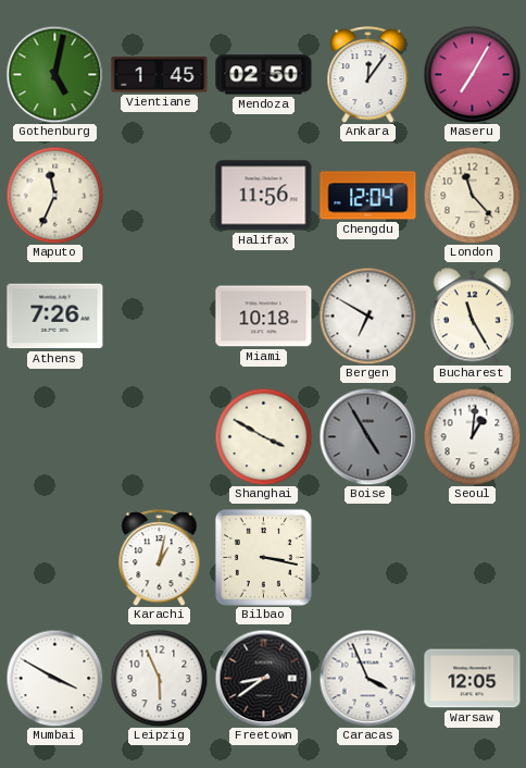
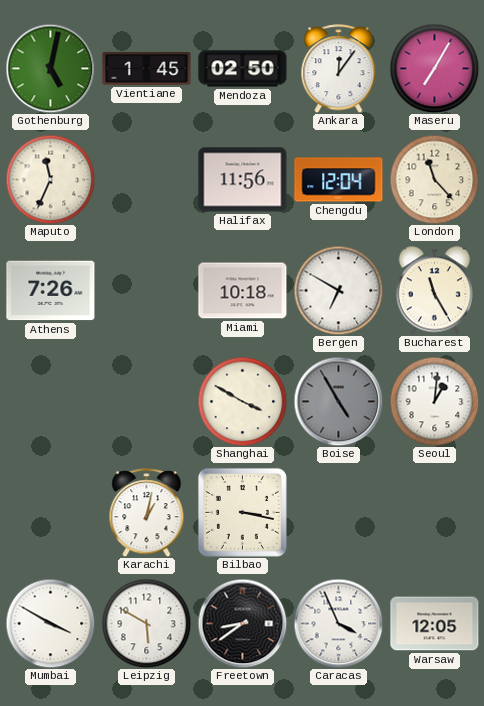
Leipzig: 5:56 -> 5:50 (146, 623)
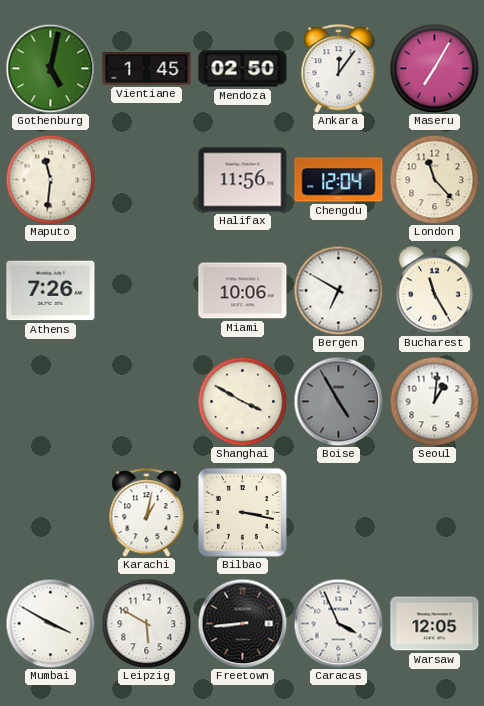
Maputo: 11:34 -> 11:31 (50, 179)
Miami: 10:18 -> 10:06 (243, 291)
Freetown: 8:39 -> 8:44 (242, 623)
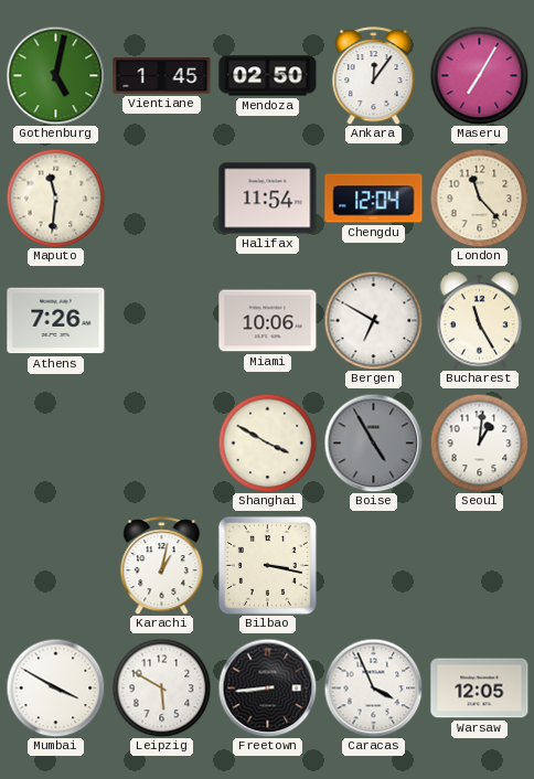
Halifax: 11:56 -> 11:54 (268, 199)
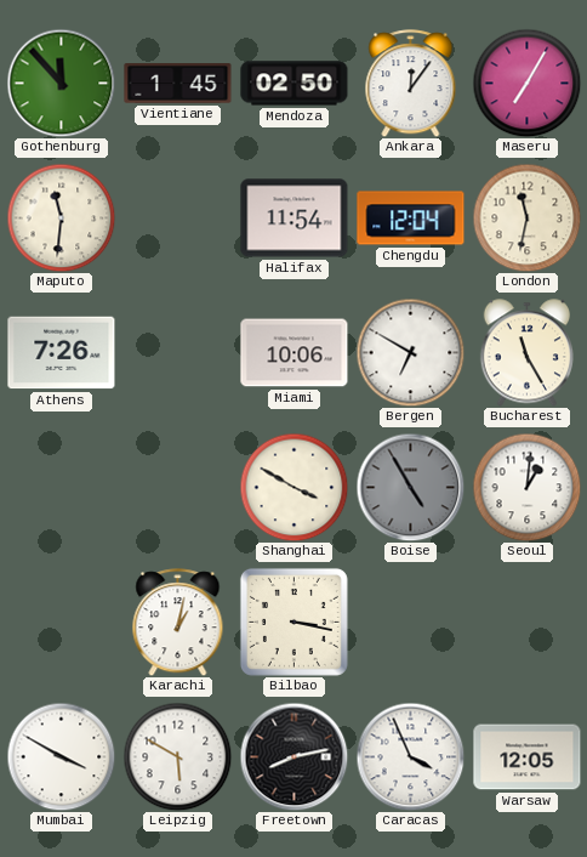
Gothenburg: 5:02 -> 11:53 (61, 83)
London: 11:23 -> 11:32 (526, 217)
Freetown: 8:44 -> 8:13 (293, 756)
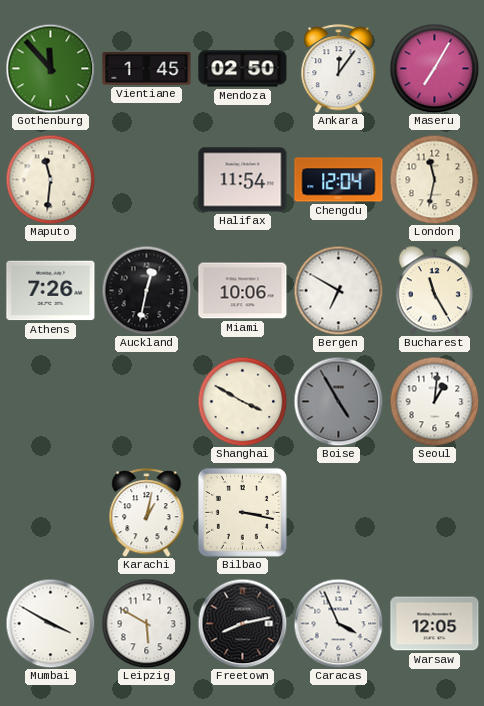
Auckland: none -> 12:32 (146, 290)
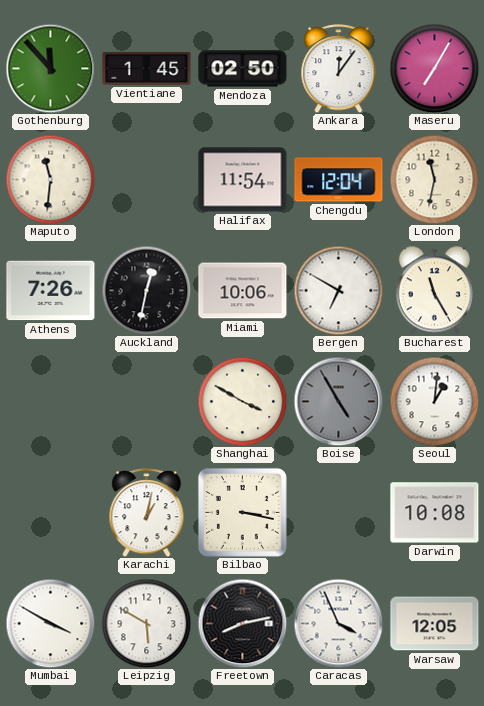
Darwin: none -> 10:08 (435, 513)
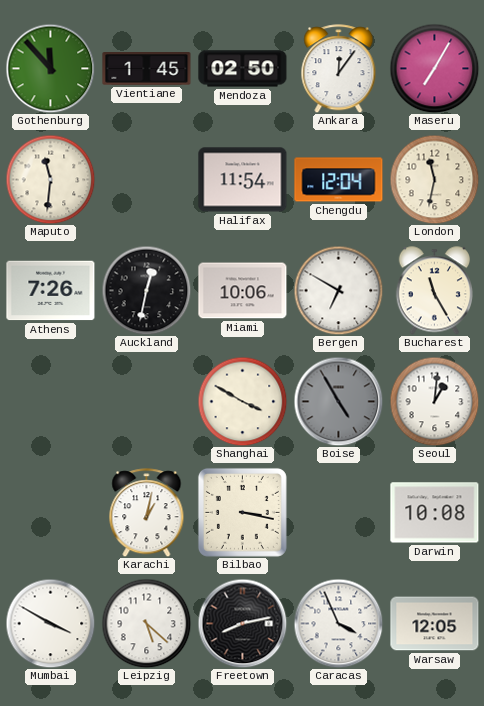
Leipzig: 5:50 -> 5:22 (146, 623)
